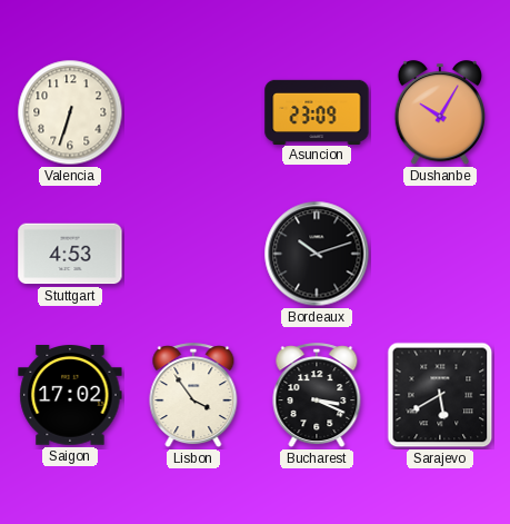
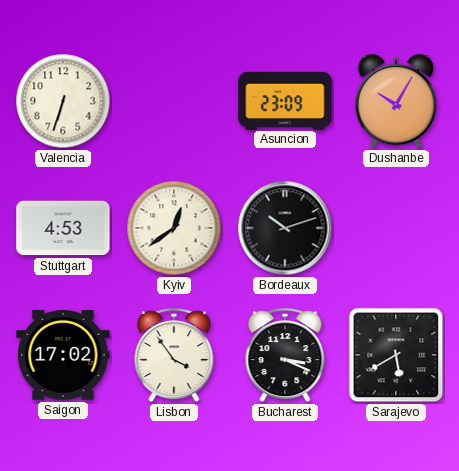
Kyiv: none -> 12:39 (174, 228)
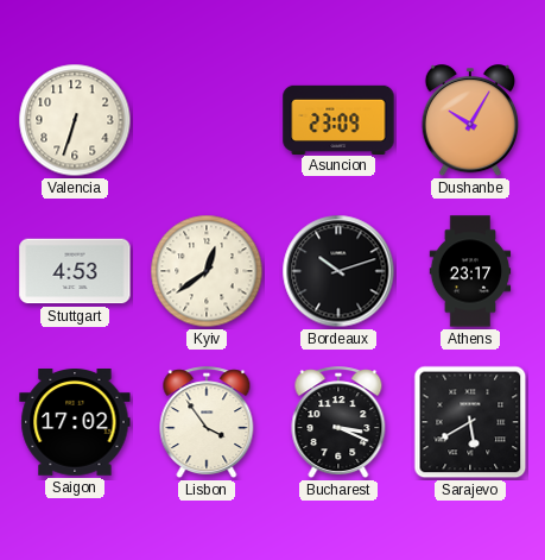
Athens: none -> 23:17 (470, 271)
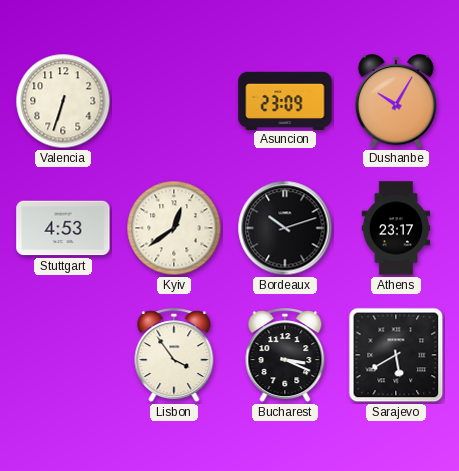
Saigon: 17:02 -> none (75, 422)
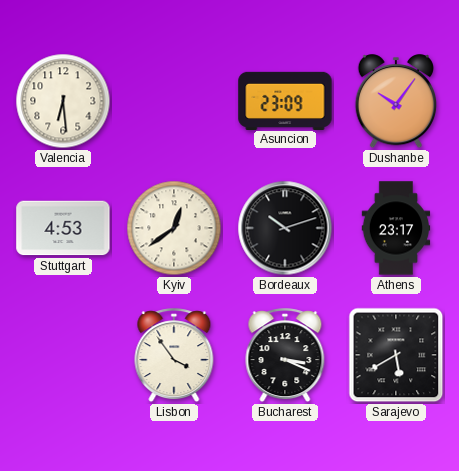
Valencia: 6:33 -> 6:29 (63, 101)
Dushanbe: 10:05 -> 10:06 (395, 102)
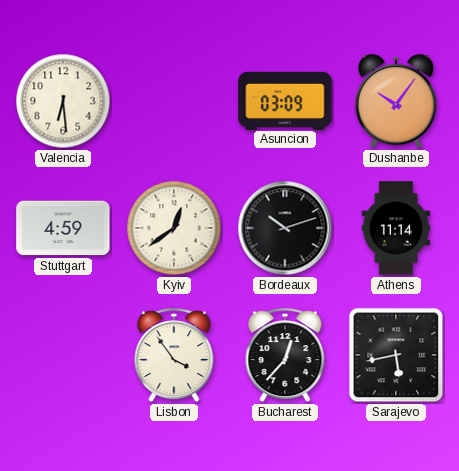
Asuncion: 23:09 -> 03:09 (285, 100)
Stuttgart: 4:53 -> 4:59 (63, 228)
Athens: 23:17 -> 11:14 (396, 228)
Bucharest: 3:19 -> 12:37 (285, 356)
Sarajevo: 5:40 -> 5:43 (396, 355)
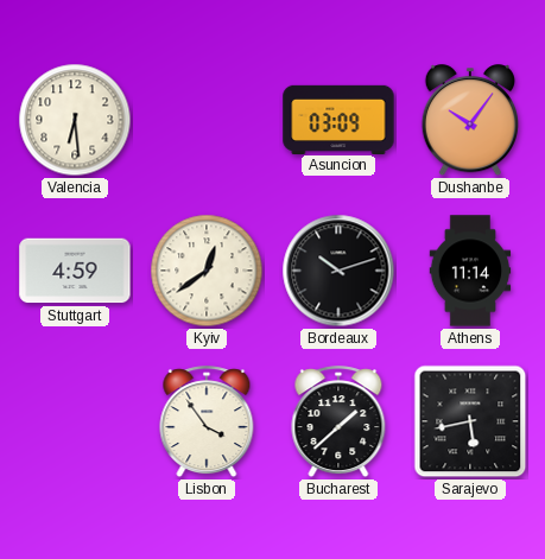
Bucharest: 12:37 -> 1:38 (338, 423)
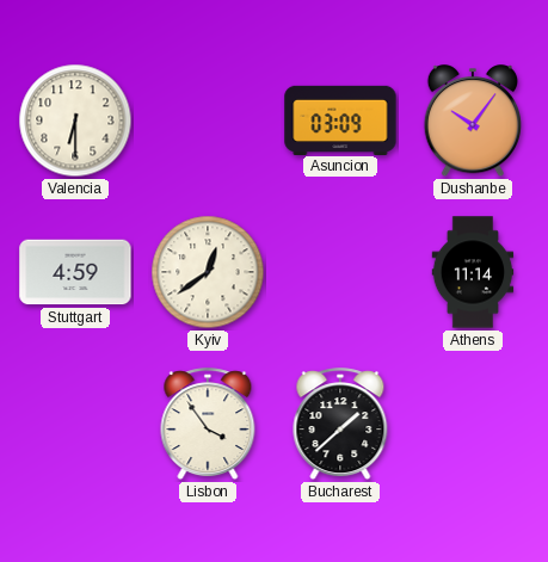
Valencia: 6:29 -> 6:30 (75, 121)
Bordeaux: 10:12 -> none (338, 271)
Sarajevo: 5:43 -> none (470, 421)
